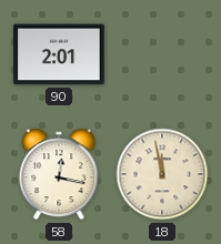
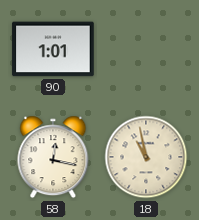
90: 2:01 -> 1:01 (53, 49)
18: 11:58 -> 10:58 (146, 157)
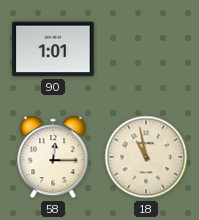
58: 12:17 -> 12:15 (53, 157)
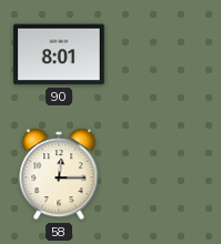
90: 1:01 -> 8:01 (59, 54)
18: 10:58 -> none (146, 157)
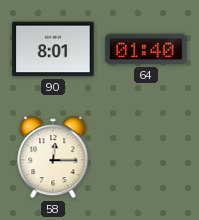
64: none -> 01:40 (146, 49)
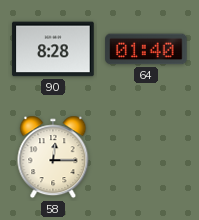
90: 8:01 -> 8:28 (53, 49)
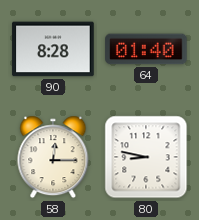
80: none -> 8:47 (146, 157)
